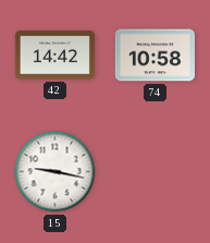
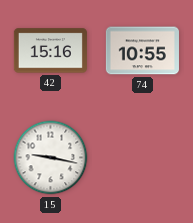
42: 14:42 -> 15:16 (50, 51)
74: 10:58 -> 10:55 (142, 51)
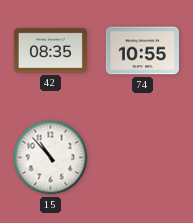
42: 15:16 -> 08:35 (50, 51)
15: 9:17 -> 10:53 (51, 158)
